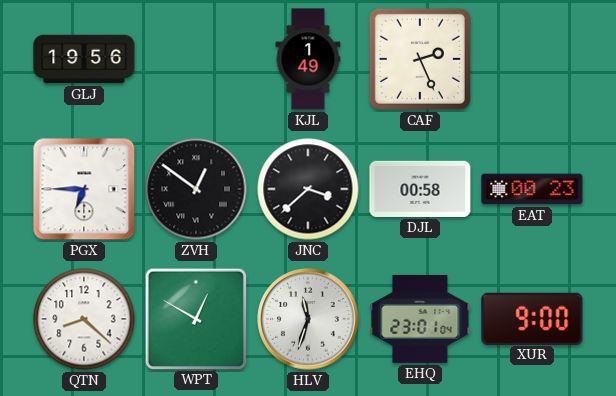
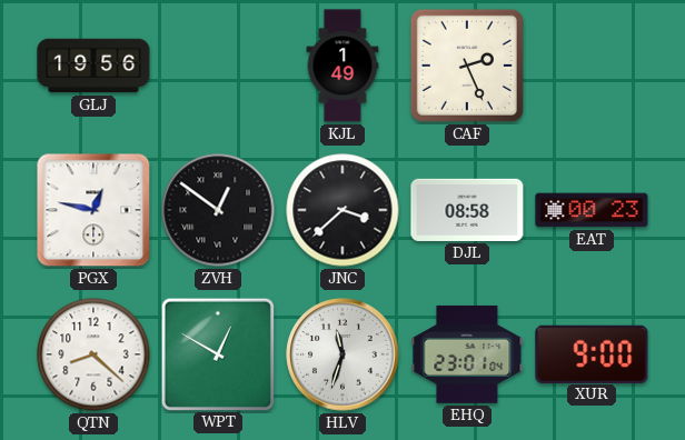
PGX: 6:45 -> 12:47 (93, 210)
DJL: 00:58 -> 08:58 (467, 210)
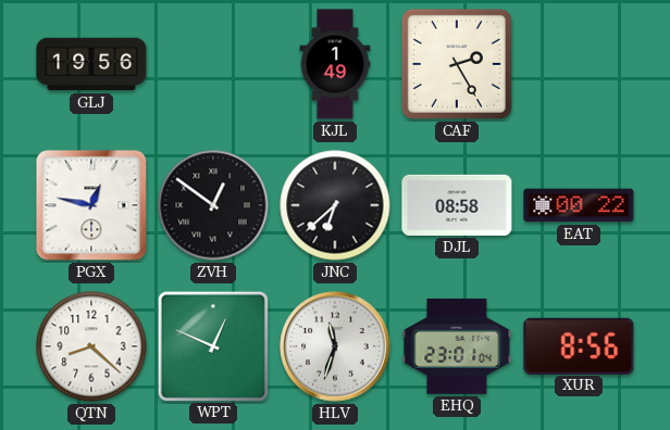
CAF: 2:26 -> 2:25 (457, 64)
JNC: 3:38 -> 6:38 (335, 205)
EAT: 00:23 -> 00:22 (579, 205)
WPT: 12:50 -> 12:49 (212, 345)
XUR: 9:00 -> 8:56 (579, 345)
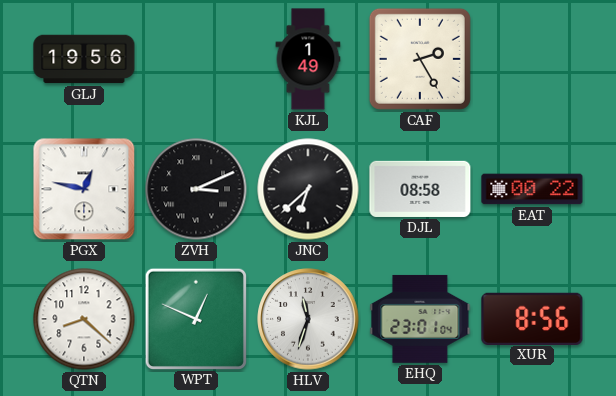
ZVH: 12:51 -> 3:11 (196, 189)
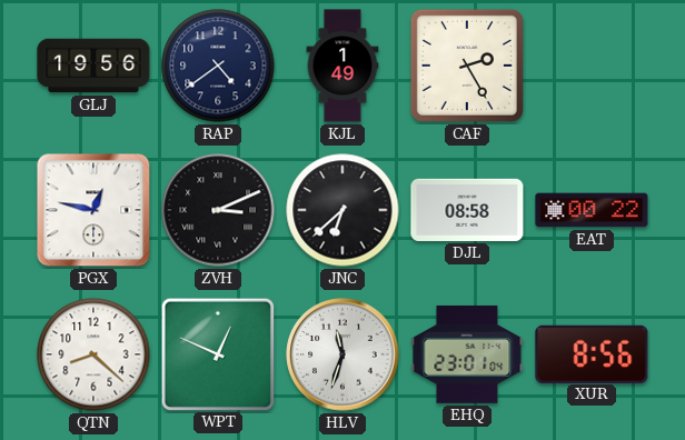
RAP: none -> 4:39 (218, 66)
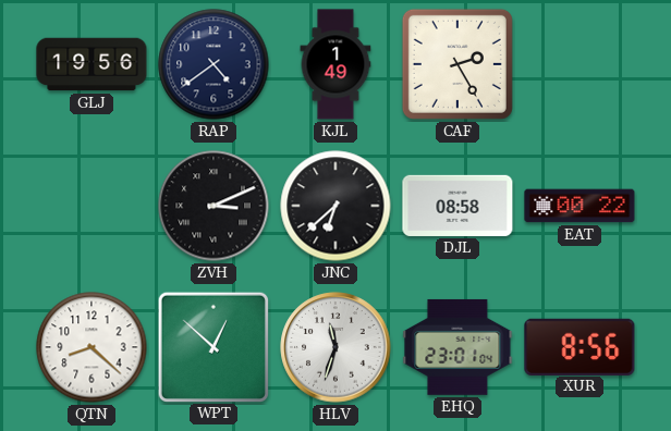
PGX: 12:47 -> none (93, 210)
WPT: 12:49 -> 12:52 (212, 346)
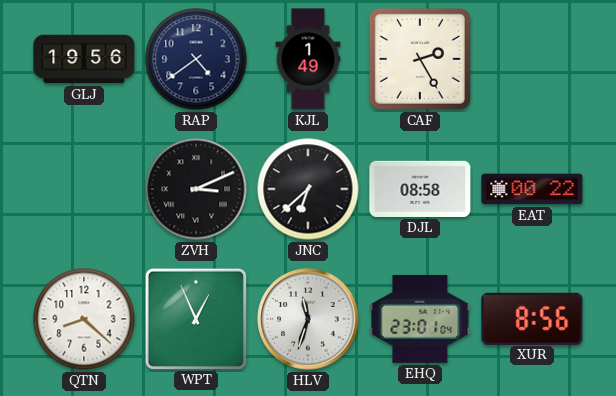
WPT: 12:52 -> 12:56 (195, 318)
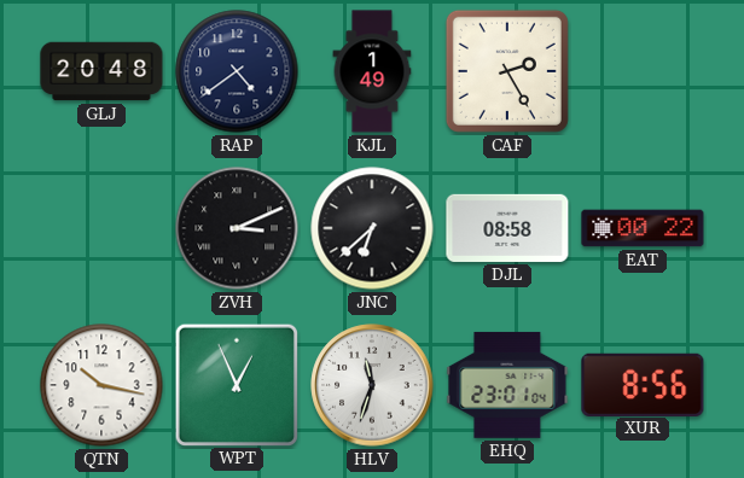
GLJ: 19:56 -> 20:48 (101, 71)
QTN: 8:22 -> 10:17 (101, 385)
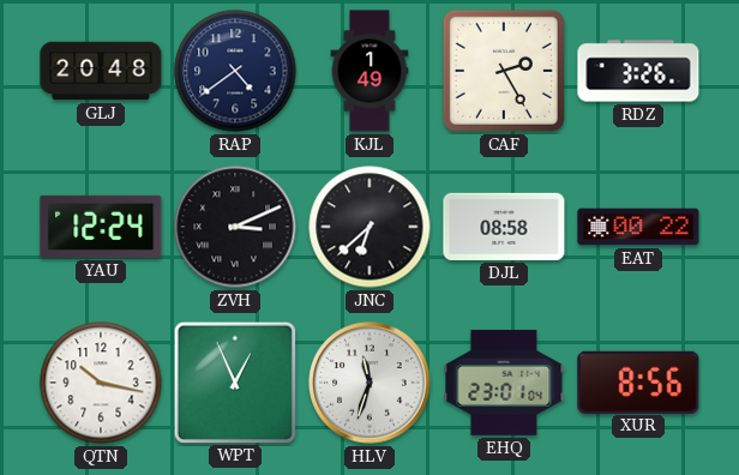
RDZ: none -> 3:26 (638, 71)
YAU: none -> 12:24 (101, 227)
